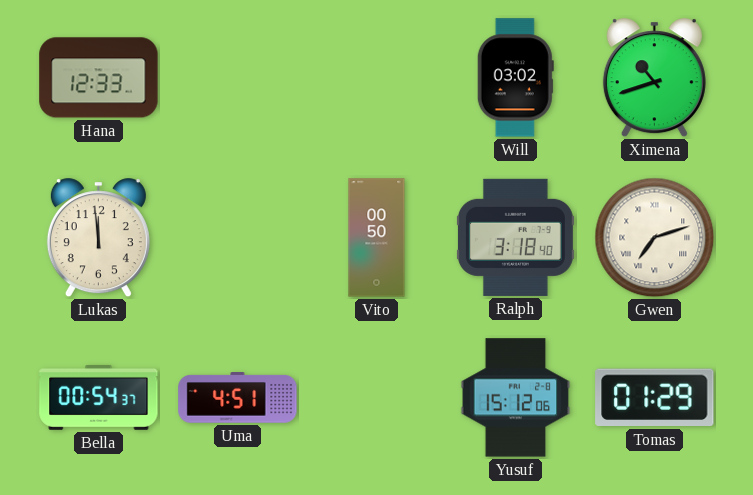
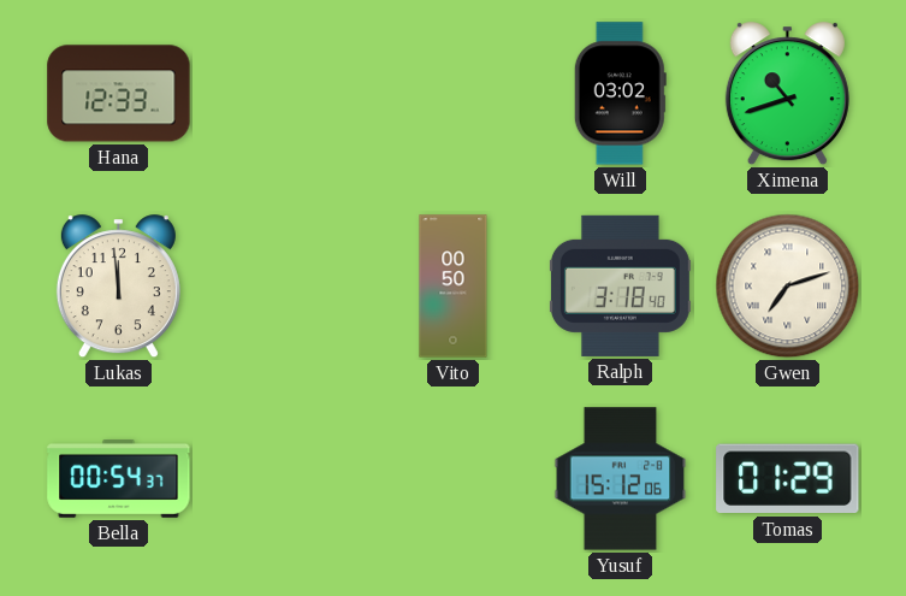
Uma: 4:51 -> none (238, 398)
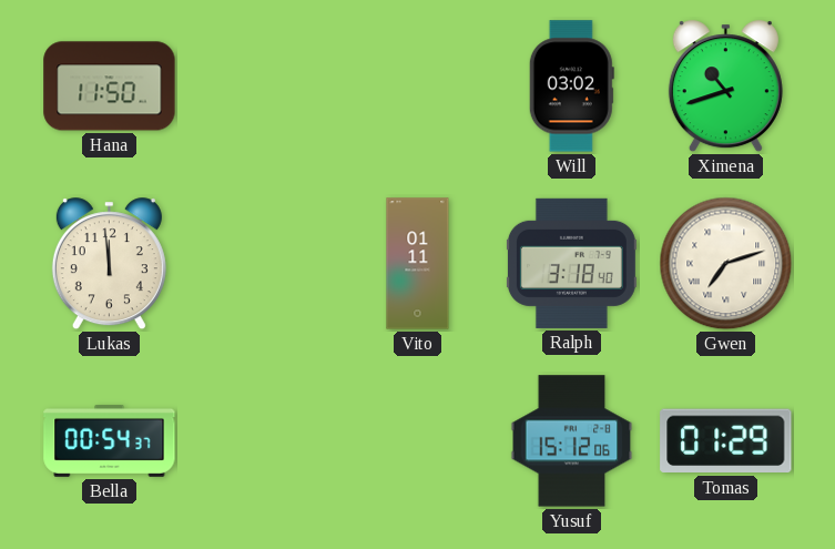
Hana: 12:33 -> 11:50 (110, 87)
Vito: 00:50 -> 01:11 (418, 264)
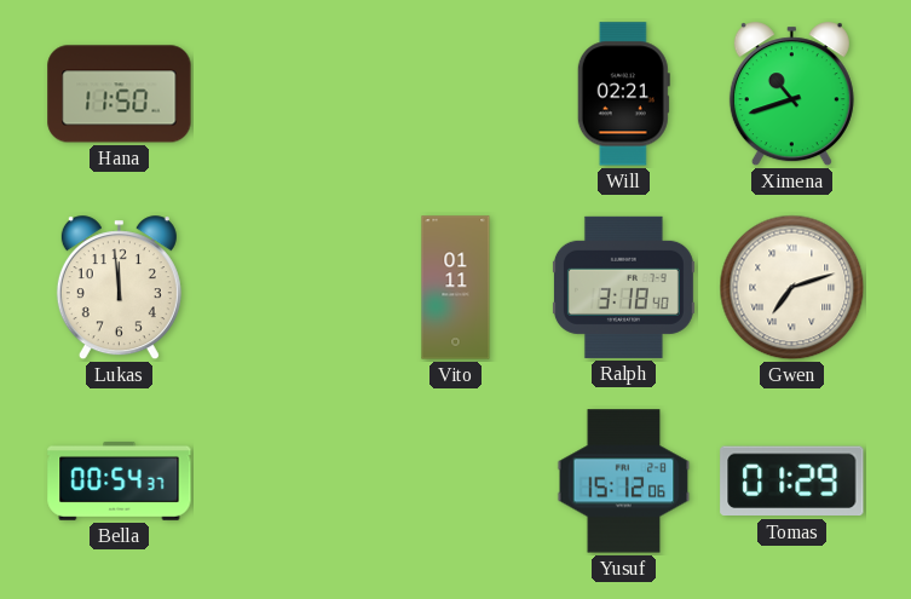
Will: 03:02 -> 02:21 (623, 94)
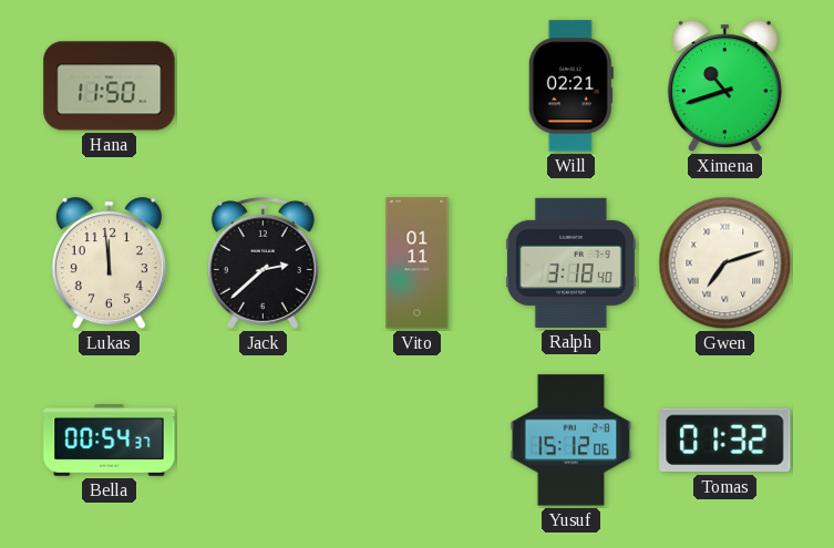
Jack: none -> 2:38 (262, 263)
Tomas: 01:29 -> 01:32 (725, 441)
